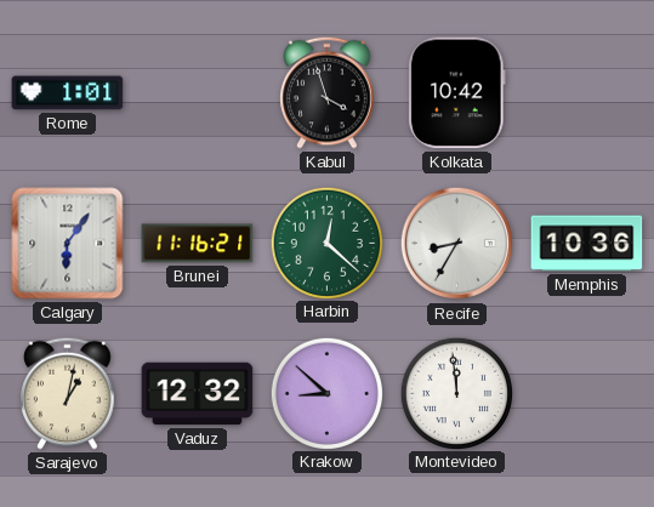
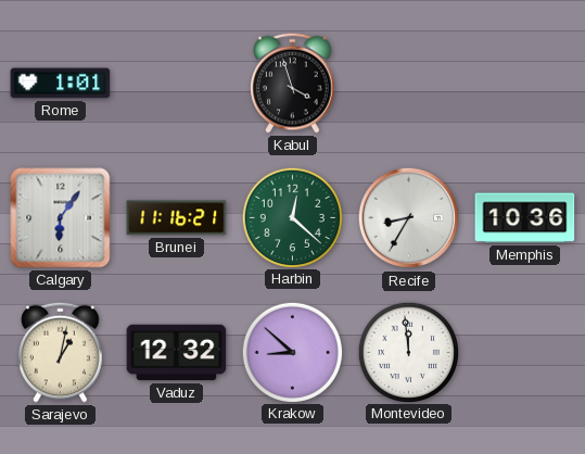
Kolkata: 10:42 -> none (457, 93)
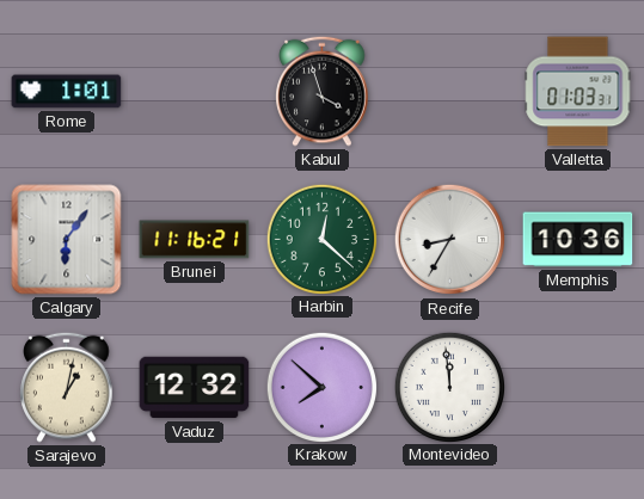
Valletta: none -> 01:03 (578, 92)
Krakow: 8:52 -> 7:52 (321, 387)
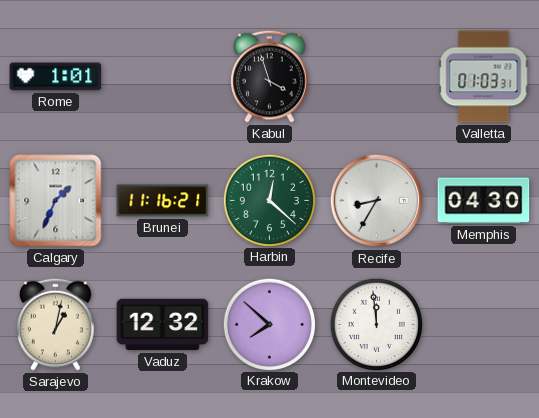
Calgary: 6:06 -> 1:34 (56, 201)
Memphis: 10:36 -> 04:30 (484, 201)
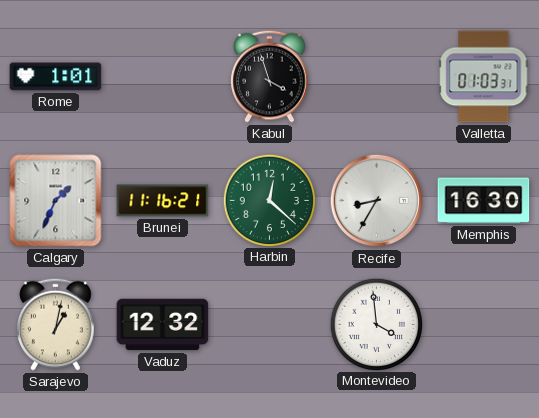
Memphis: 04:30 -> 16:30 (484, 201)
Krakow: 7:52 -> none (269, 324)
Montevideo: 11:59 -> 3:59 (376, 324)
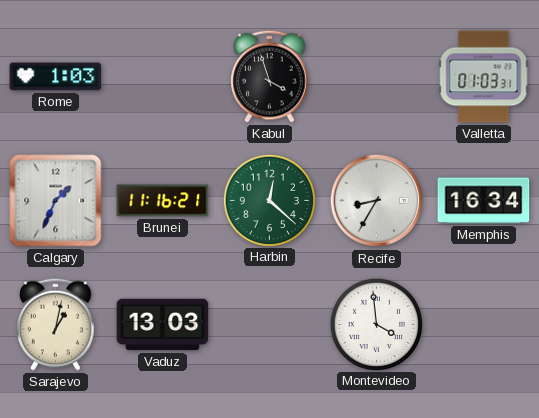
Rome: 1:01 -> 1:03 (56, 77)
Memphis: 16:30 -> 16:34 (484, 201)
Vaduz: 12:32 -> 13:03 (163, 325)
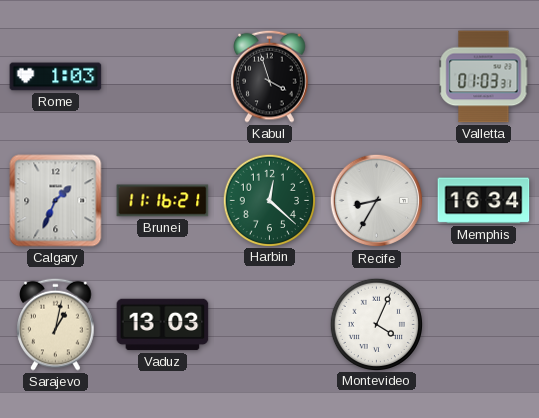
Montevideo: 3:59 -> 4:04 (376, 324)
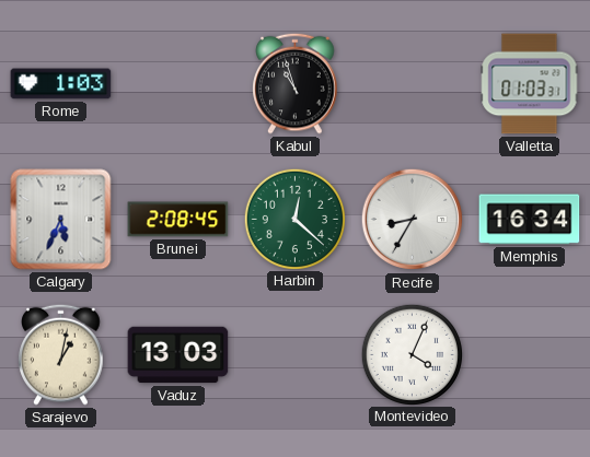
Kabul: 3:57 -> 10:57 (296, 83)
Calgary: 1:34 -> 5:34 (61, 220)
Brunei: 11:16 -> 2:08 (178, 220)
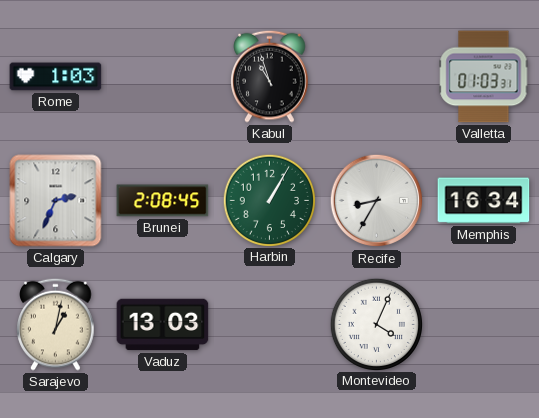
Calgary: 5:34 -> 2:34 (56, 201)
Harbin: 12:22 -> 1:05 (269, 200)
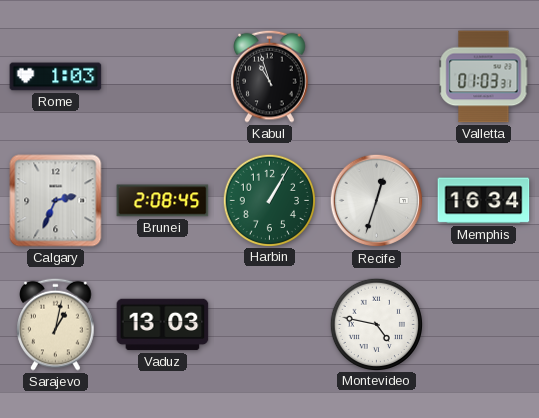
Recife: 8:35 -> 12:33 (377, 201)
Montevideo: 4:04 -> 4:47 (376, 324)
